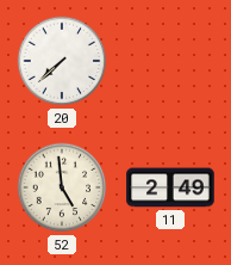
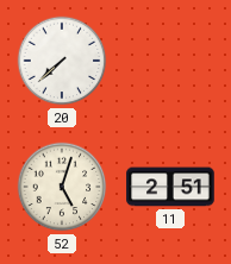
52: 4:59 -> 5:03 (62, 187)
11: 2:49 -> 2:51 (170, 187)
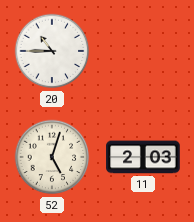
20: 7:38 -> 10:45 (52, 51)
11: 2:51 -> 2:03 (143, 157)
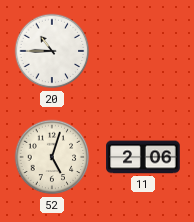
11: 2:03 -> 2:06 (143, 157)
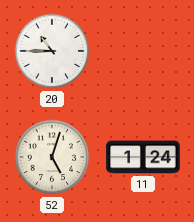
11: 2:06 -> 1:24 (143, 157)
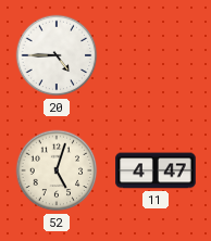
20: 10:45 -> 4:45 (57, 55)
11: 1:24 -> 4:47 (156, 170)
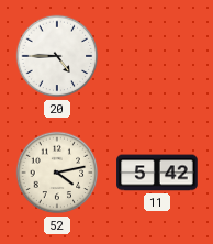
52: 5:03 -> 4:13 (57, 173)
11: 4:47 -> 5:42 (157, 173)
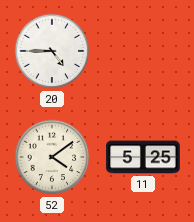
52: 4:13 -> 4:09 (52, 157)
11: 5:42 -> 5:25 (143, 157)
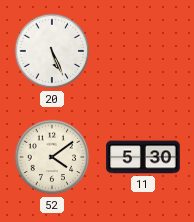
20: 4:45 -> 5:26 (52, 51)
11: 5:25 -> 5:30 (143, 157)
